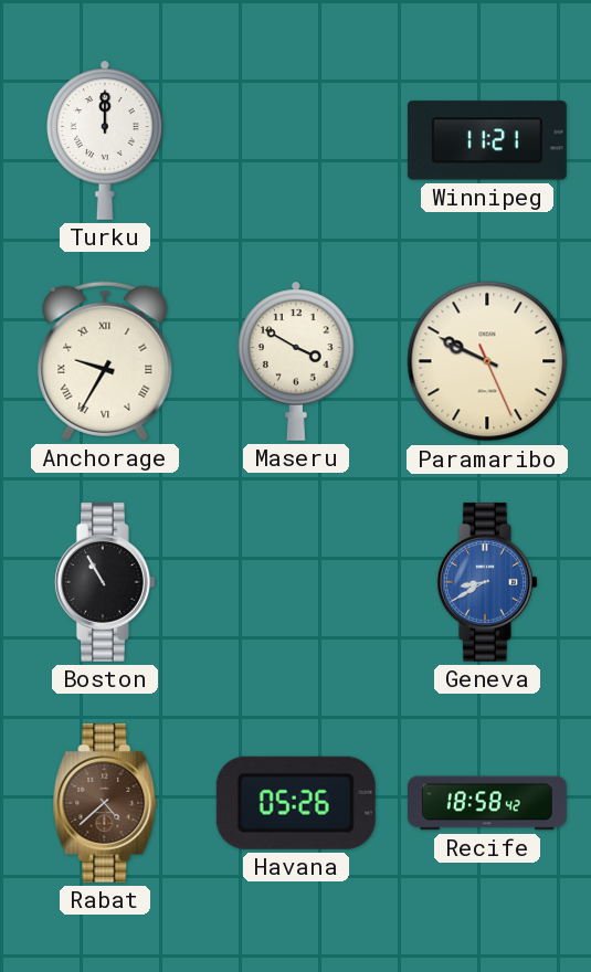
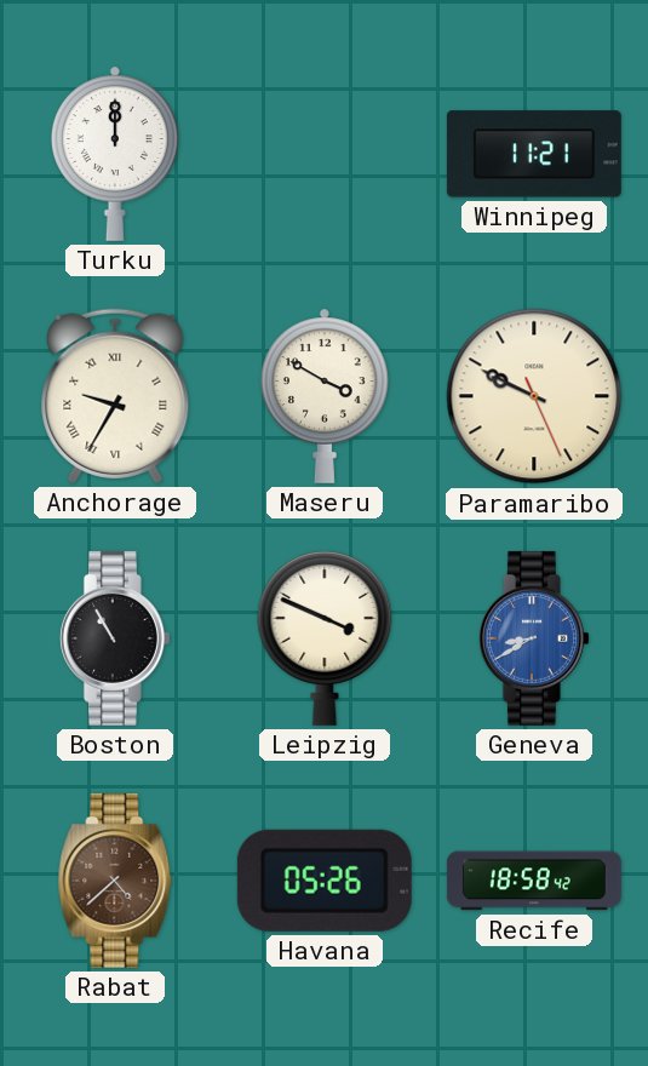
Leipzig: none -> 3:49 (325, 637)
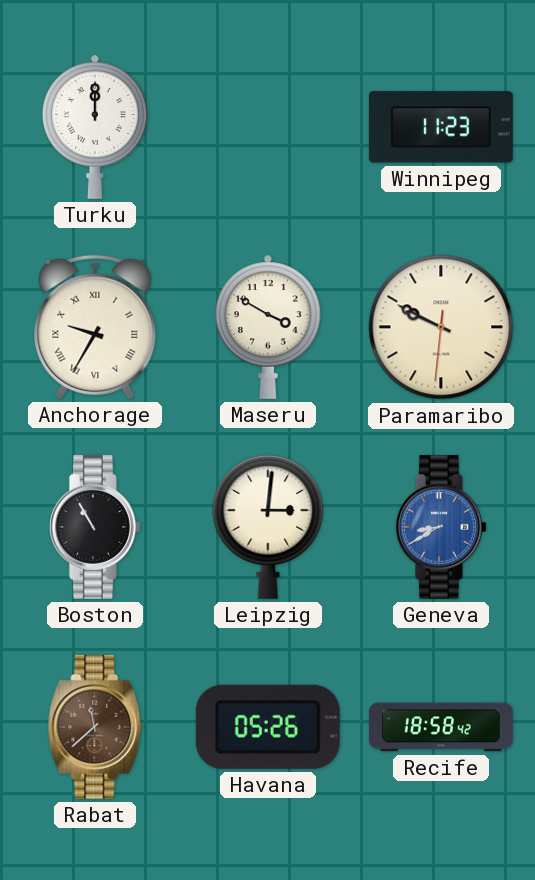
Winnipeg: 11:21 -> 11:23 (441, 127)
Paramaribo: 9:49:26 -> 9:49:31 (441, 327)
Leipzig: 3:49 -> 3:01 (268, 526)
Rabat: 4:38 -> 11:38 (95, 727)
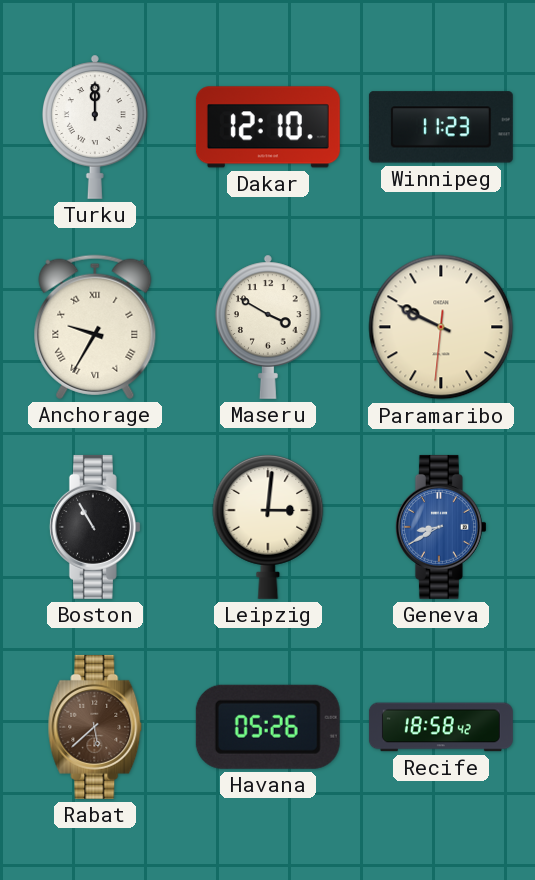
Dakar: none -> 12:10 (268, 127)
Rabat: 11:38 -> 5:38 (95, 727)
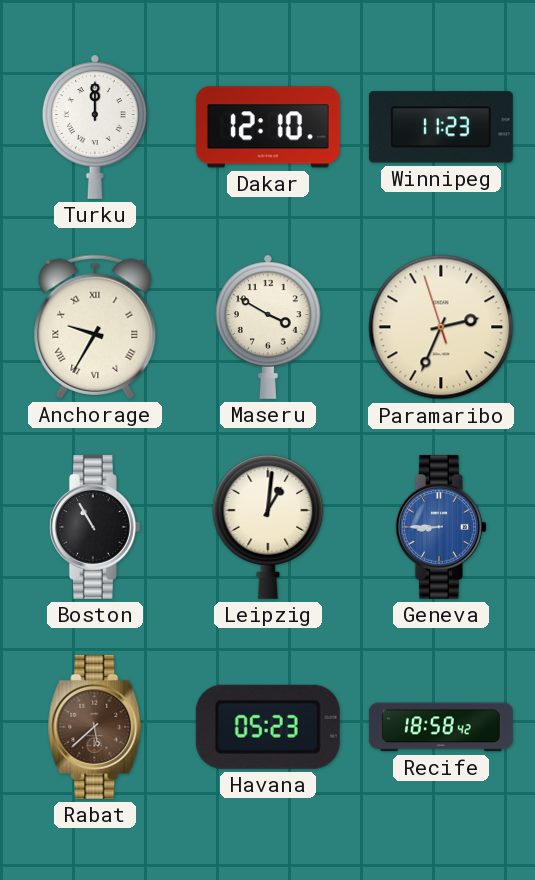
Paramaribo: 9:49 -> 2:33 (441, 327)
Leipzig: 3:01 -> 1:01 (268, 526)
Geneva: 8:40 -> 8:45 (441, 527)
Havana: 05:26 -> 05:23 (268, 727)
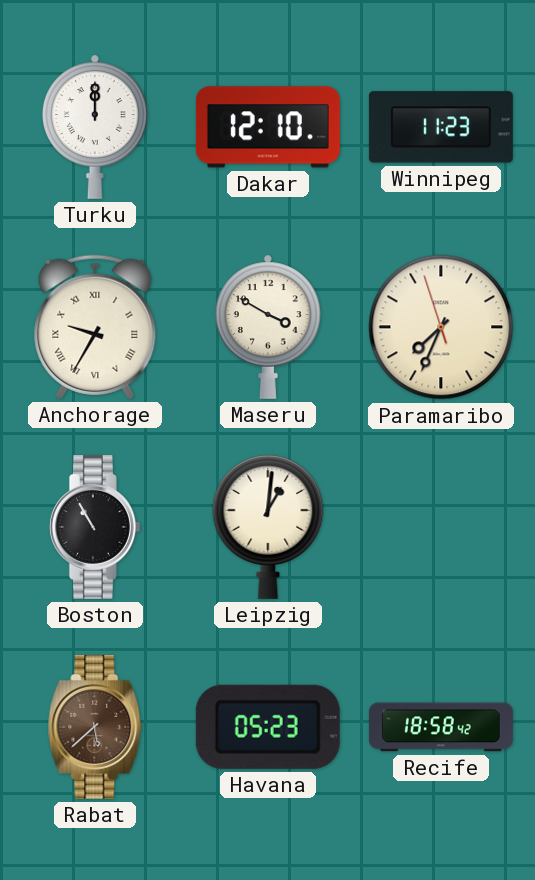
Paramaribo: 2:33 -> 7:33 (441, 327)
Geneva: 8:45 -> none (441, 527)
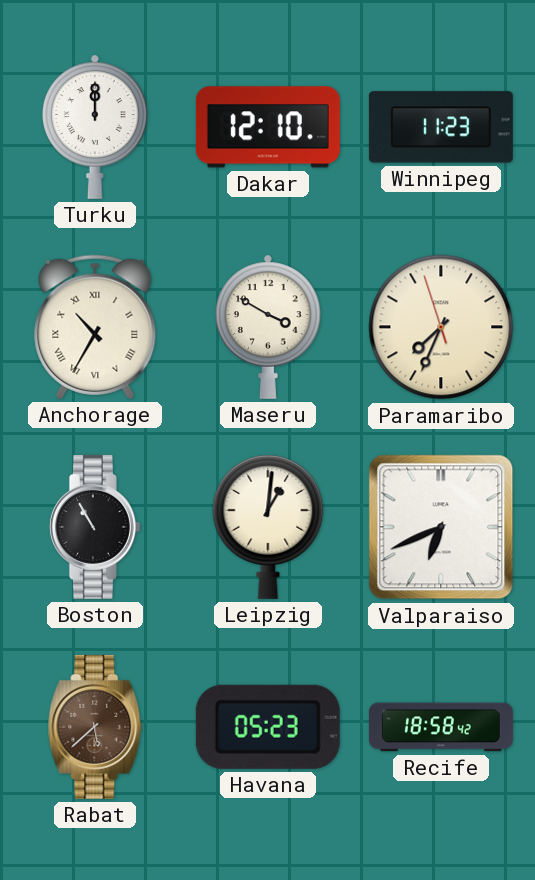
Anchorage: 9:35 -> 10:35 (95, 327)
Valparaiso: none -> 6:41 (441, 527)
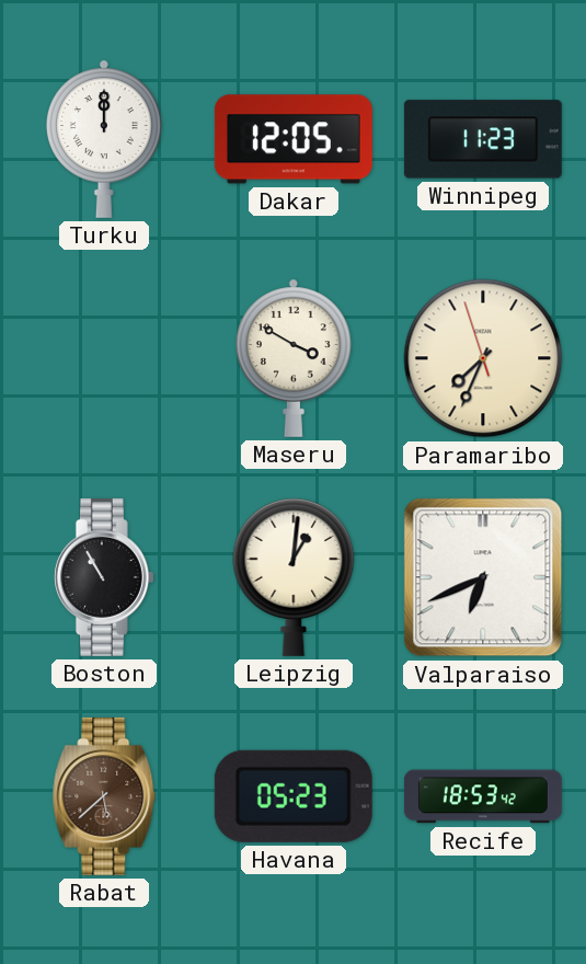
Dakar: 12:10 -> 12:05 (294, 139)
Anchorage: 10:35 -> none (95, 327)
Recife: 18:58 -> 18:53 (483, 796)
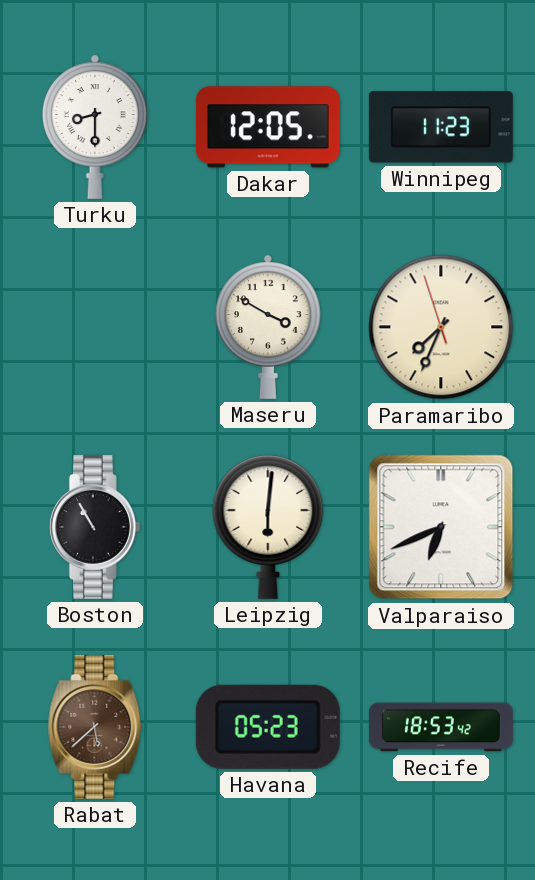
Turku: 12:00 -> 8:30 (96, 127)
Leipzig: 1:01 -> 6:01 (268, 526)
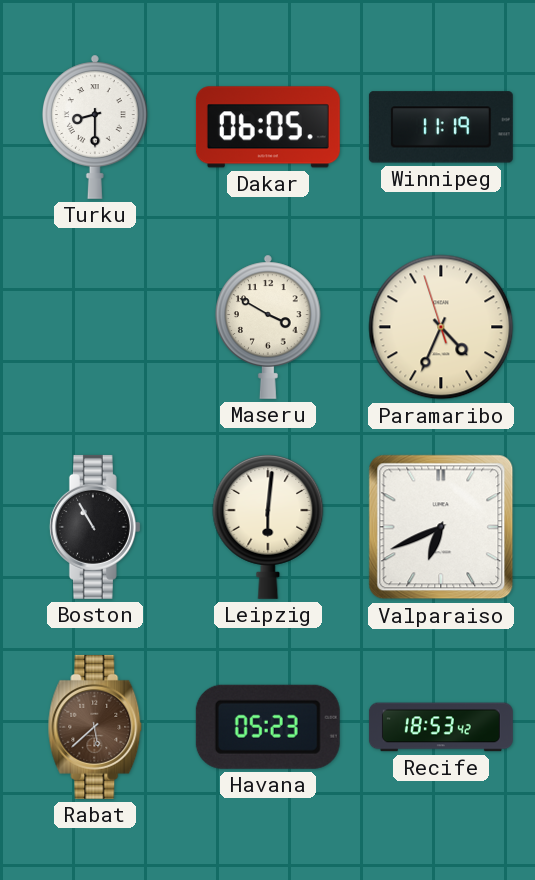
Dakar: 12:05 -> 06:05 (268, 127)
Winnipeg: 11:23 -> 11:19 (441, 127)
Paramaribo: 7:33 -> 4:33 (441, 327)
